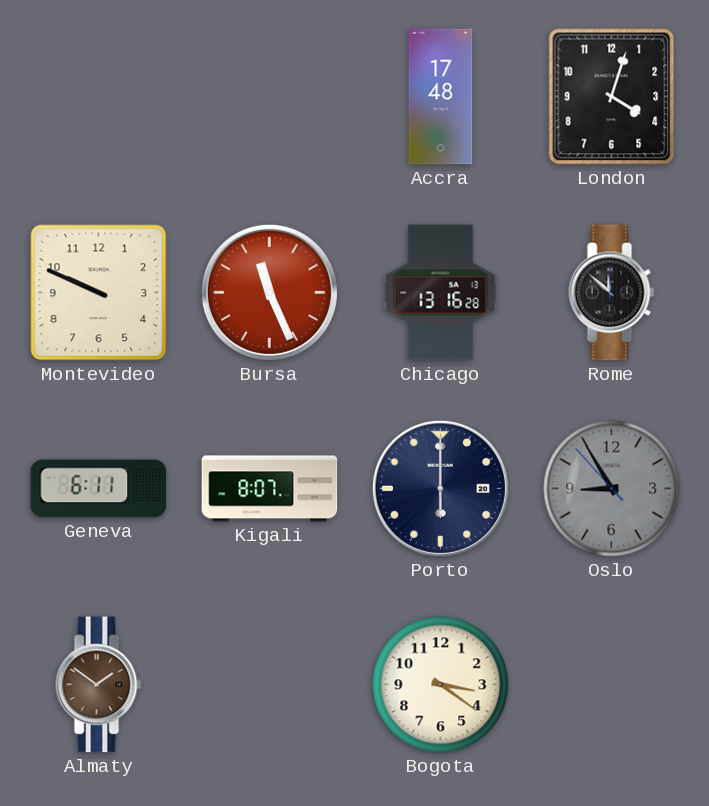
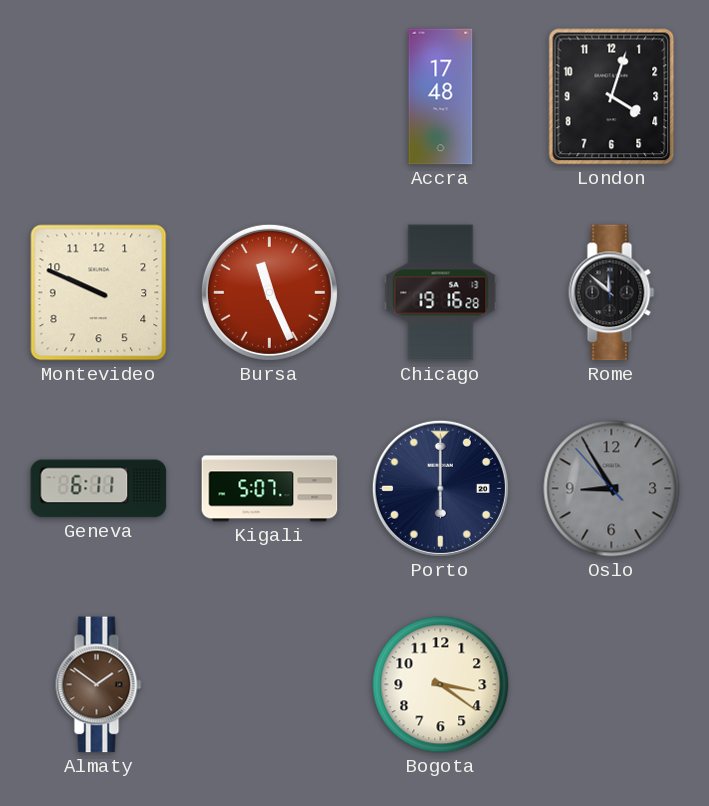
Chicago: 13:16 -> 19:16 (441, 293)
Kigali: 8:07 -> 5:07 (270, 489)
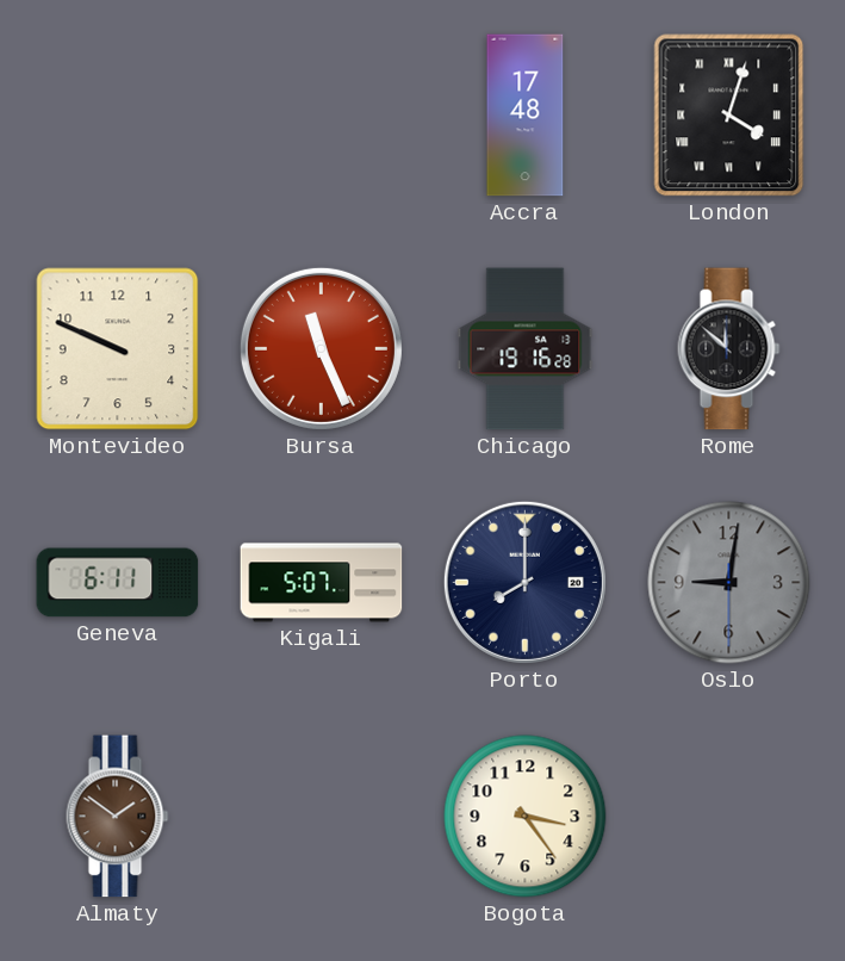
London numerals: Arabic -> Roman (729, 116)
Porto: 6:00 -> 8:00 (524, 582)
Oslo: 8:54 -> 9:01 (729, 583)
Bogota: 3:21 -> 3:24 (526, 817)
